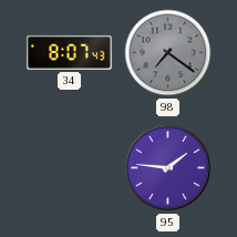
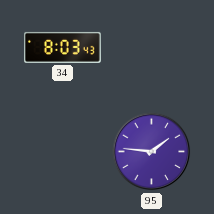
34: 8:07 -> 8:03 (63, 47)
98: 7:21 -> none (168, 53)
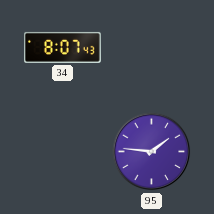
34: 8:03 -> 8:07 (63, 47)
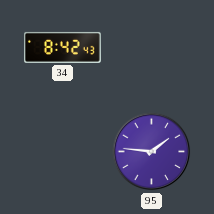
34: 8:07 -> 8:42 (63, 47)
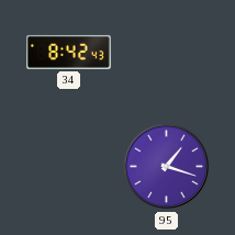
95: 1:46 -> 1:18 (167, 167)
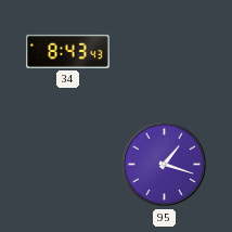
34: 8:42 -> 8:43 (68, 51)
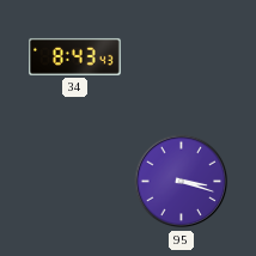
95: 1:18 -> 3:18 (182, 182)
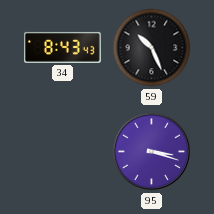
59: none -> 10:26 (152, 48)
